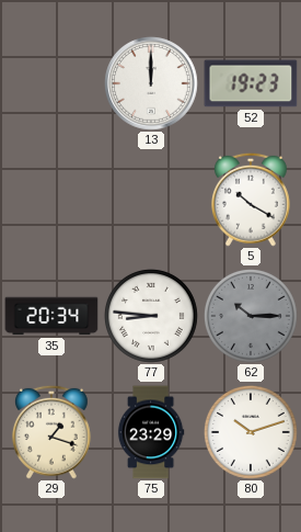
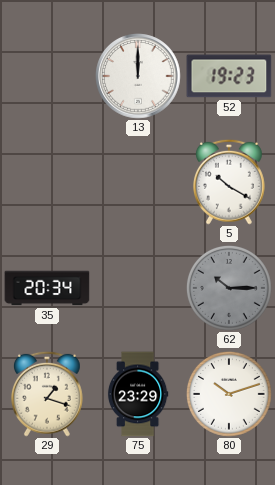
77: 8:46 -> none (151, 316)
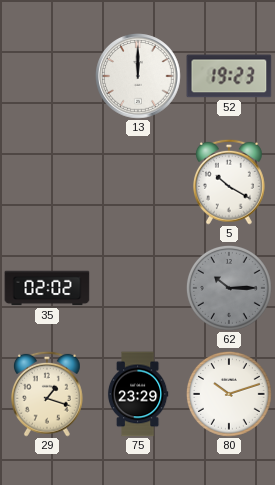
35: 20:34 -> 02:02 (47, 288)
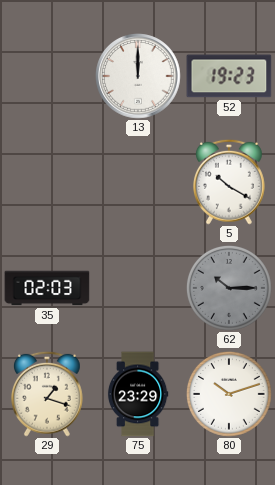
35: 02:02 -> 02:03 (47, 288)
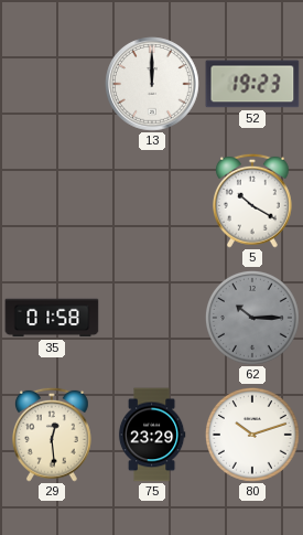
35: 02:03 -> 01:58 (52, 318)
29: 1:18 -> 12:29 (53, 435)
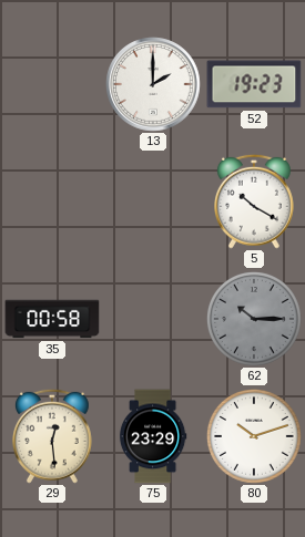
13: 12:00 -> 2:00 (153, 84)
35: 01:58 -> 00:58 (52, 319)
